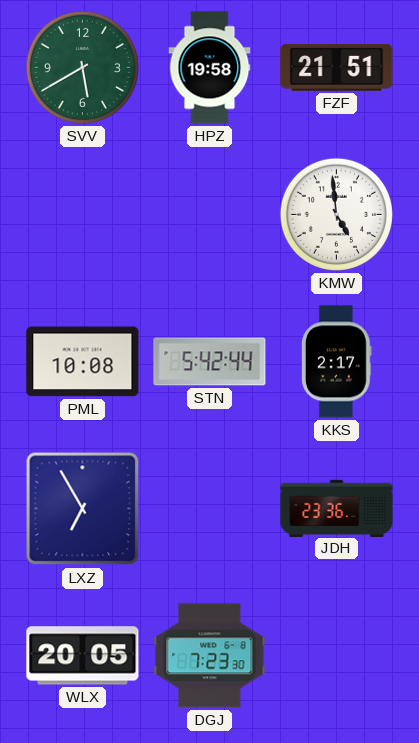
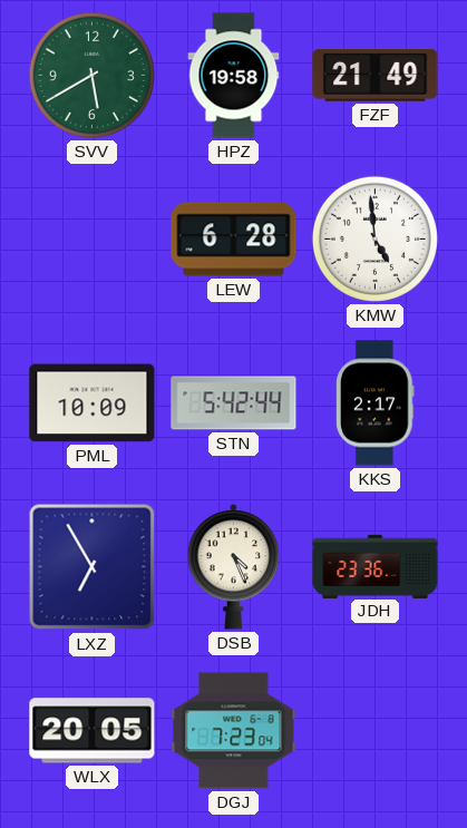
FZF: 21:51 -> 21:49 (376, 76)
LEW: none -> 6:28 (234, 240)
PML: 10:08 -> 10:09 (93, 403)
DSB: none -> 4:26 (234, 567)
DGJ: 7:23:30 -> 7:23:04 (234, 731)
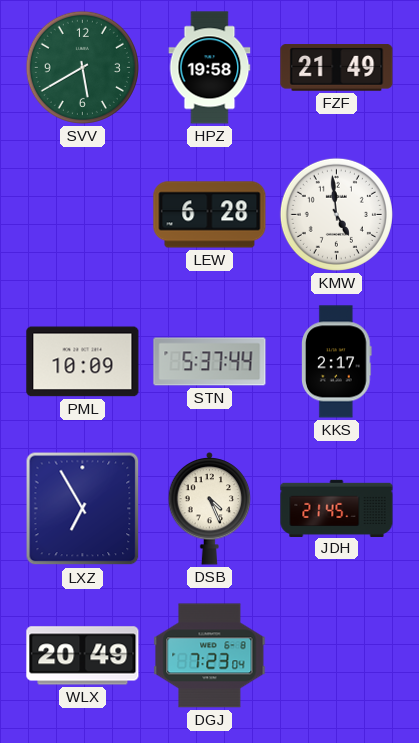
STN: 5:42 -> 5:37 (210, 362)
JDH: 23:36 -> 21:45 (337, 508)
WLX: 20:05 -> 20:49 (83, 656)
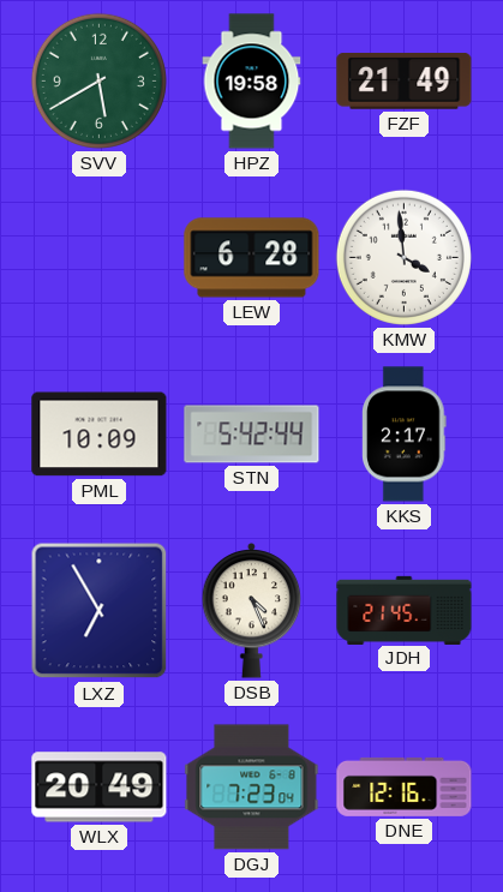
KMW: 4:59 -> 3:59 (403, 257)
STN: 5:37 -> 5:42 (252, 435)
DNE: none -> 12:16 (405, 786)
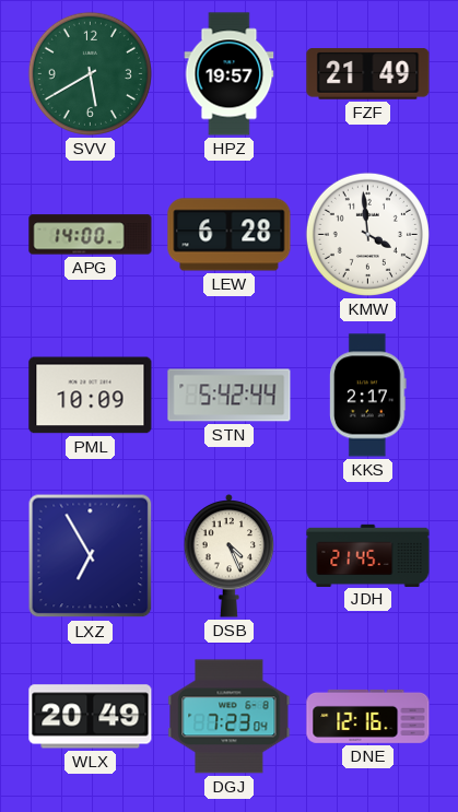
HPZ: 19:58 -> 19:57 (230, 74)
APG: none -> 14:00 (91, 235)
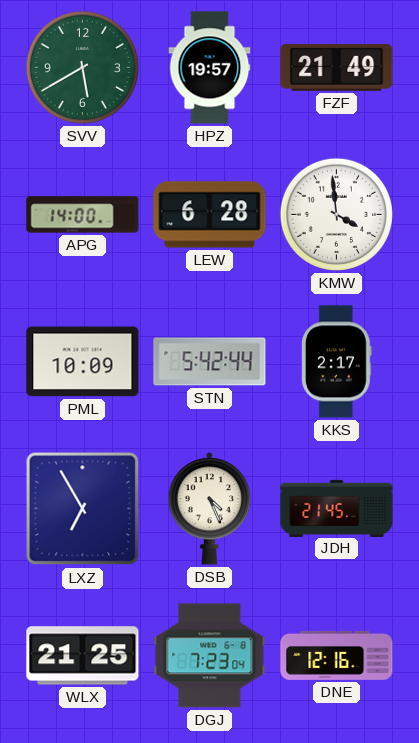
WLX: 20:49 -> 21:25 (83, 656)
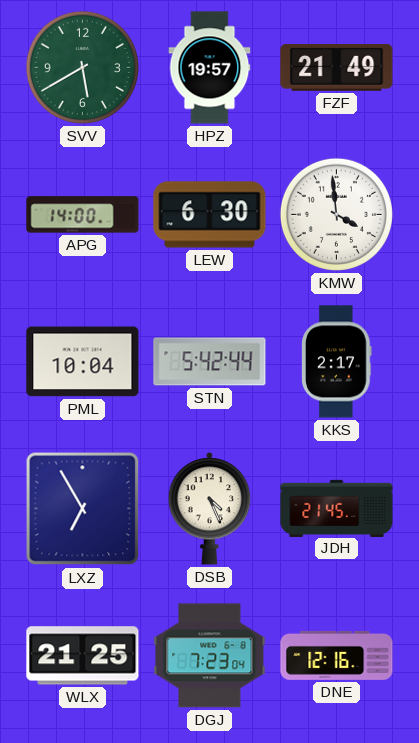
LEW: 6:28 -> 6:30 (210, 215)
PML: 10:09 -> 10:04 (83, 362)
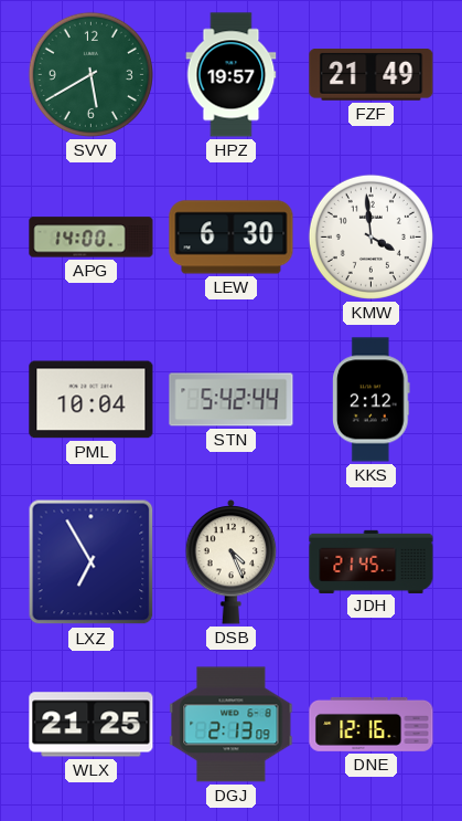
KKS: 2:17 -> 2:12 (372, 400)
DGJ: 7:23 -> 2:13 (232, 725)
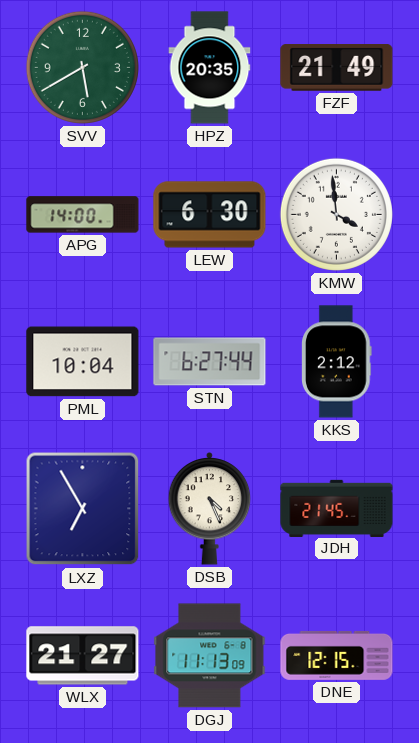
HPZ: 19:57 -> 20:35 (210, 68)
STN: 5:42 -> 6:27 (210, 362)
WLX: 21:25 -> 21:27 (83, 656)
DGJ: 2:13 -> 11:13 (210, 656)
DNE: 12:16 -> 12:15 (337, 655)
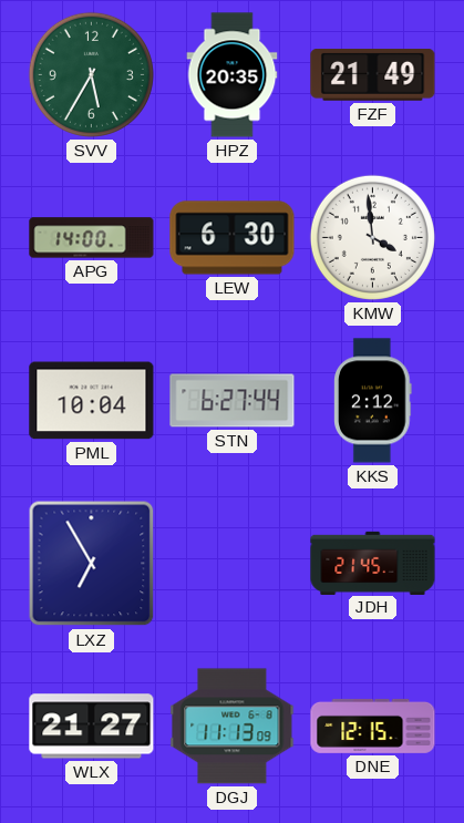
SVV: 5:40 -> 5:35 (91, 74)
DSB: 4:26 -> none (210, 509)
